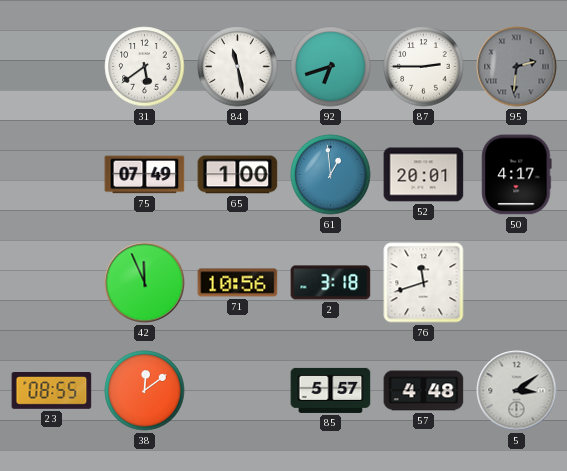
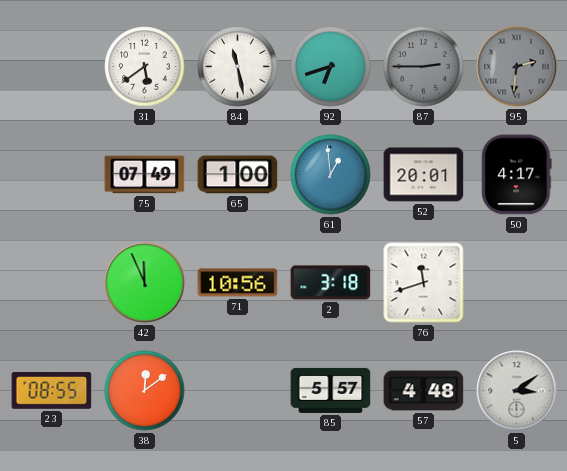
87 dial: white -> grey (424, 67)
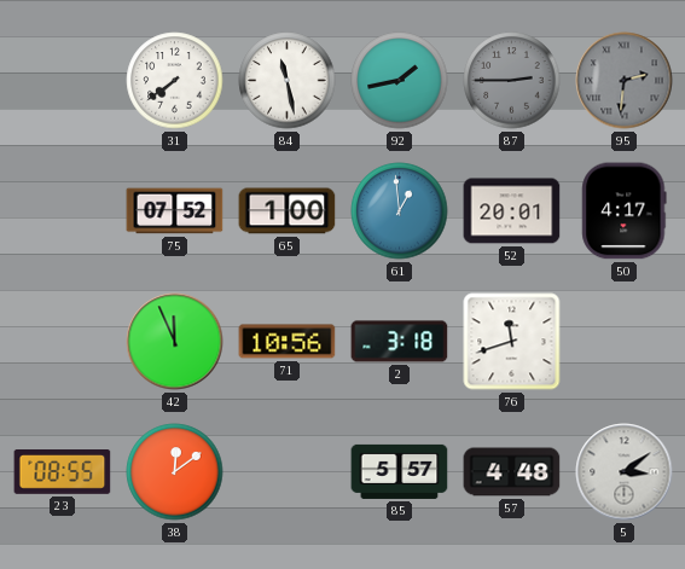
31: 5:39 -> 7:39 (175, 81)
92: 6:42 -> 1:43 (400, 81)
75: 07:49 -> 07:52 (175, 211)
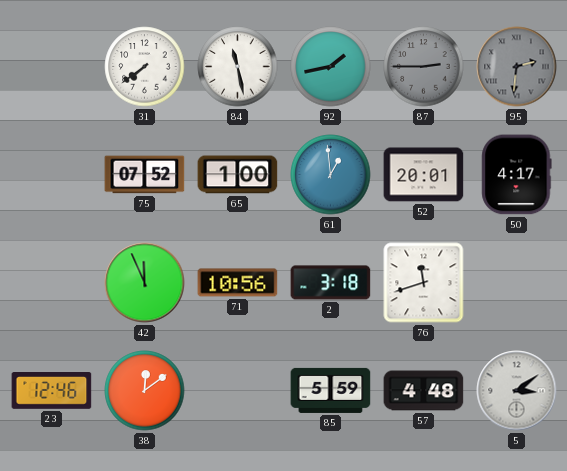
23: 08:55 -> 12:46 (52, 391)
85: 5:57 -> 5:59 (331, 390)
